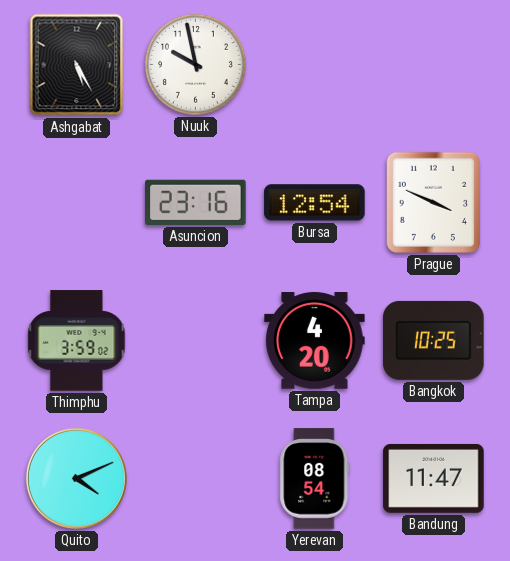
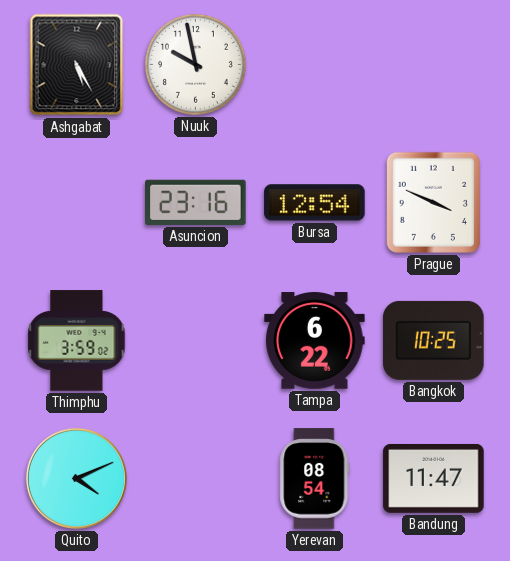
Tampa: 4:20 -> 6:22 (315, 341)
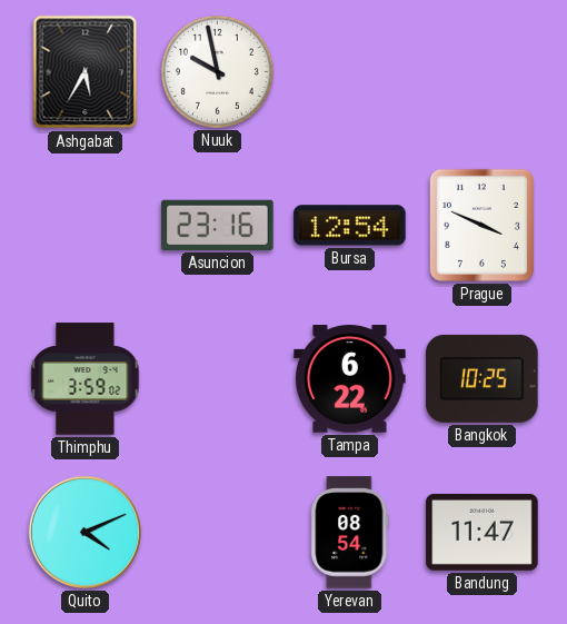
Ashgabat: 5:25 -> 5:35 (86, 72)
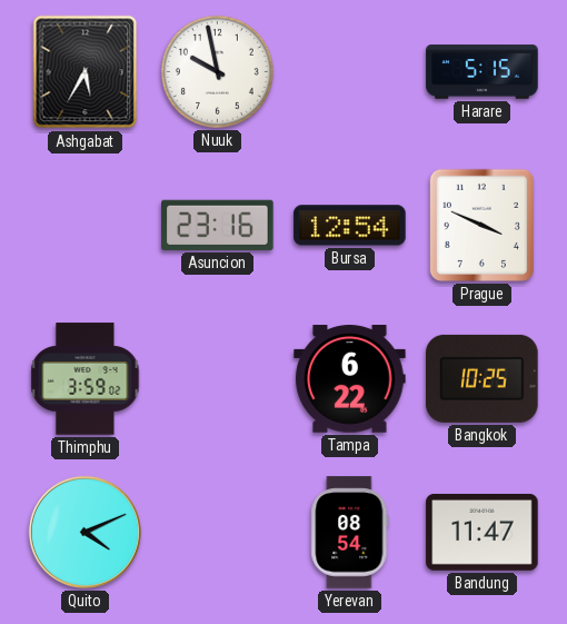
Harare: none -> 5:15 (483, 72)
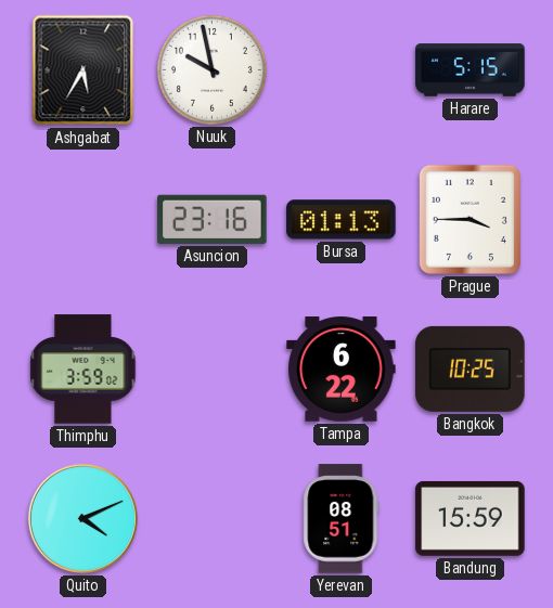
Bursa: 12:54 -> 01:13 (342, 220)
Prague: 3:49 -> 3:45 (470, 219)
Yerevan: 08:54 -> 08:51 (342, 519)
Bandung: 11:47 -> 15:59 (471, 518)
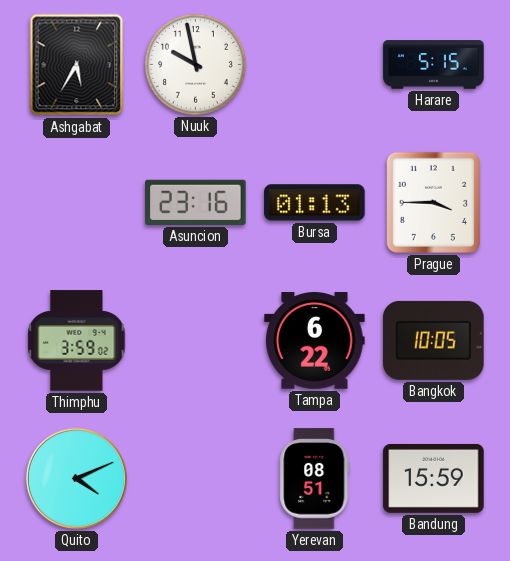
Bangkok: 10:25 -> 10:05 (434, 340)
